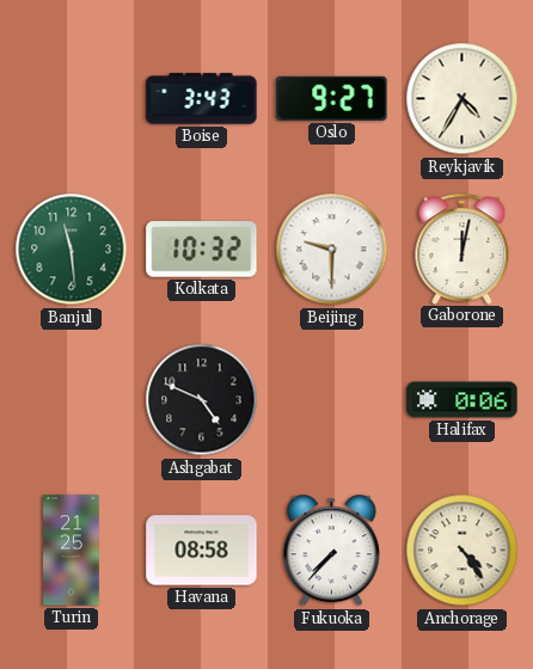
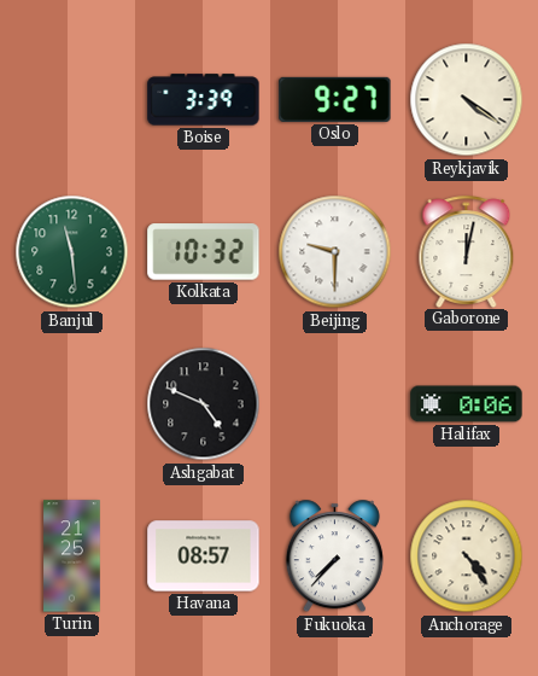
Boise: 3:43 -> 3:39 (204, 100)
Reykjavik: 4:35 -> 4:21 (467, 100)
Havana: 08:58 -> 08:57 (204, 556)
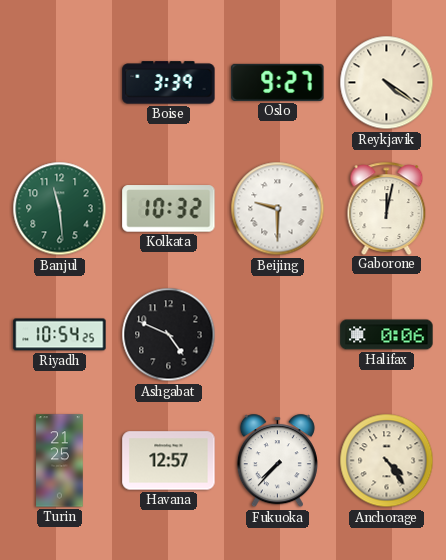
Riyadh: none -> 10:54 (60, 335)
Havana: 08:57 -> 12:57 (169, 461)
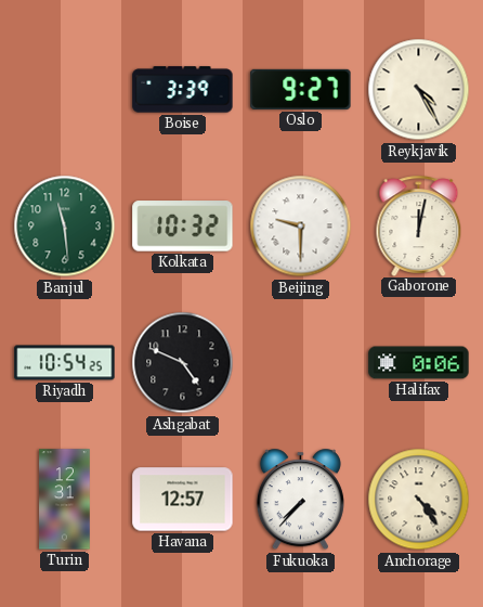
Reykjavik: 4:21 -> 4:25 (419, 90)
Turin: 21:25 -> 12:31 (65, 500)
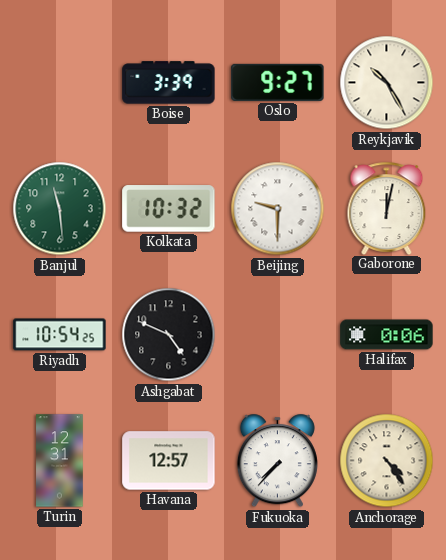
Reykjavik: 4:25 -> 10:25 (387, 83)
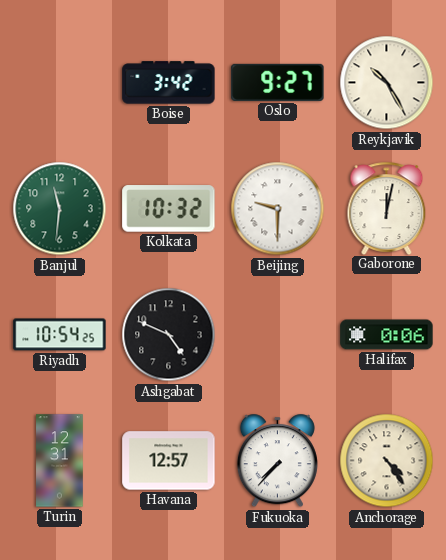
Boise: 3:39 -> 3:42 (169, 83)
Banjul: 11:29 -> 11:31 (60, 209)
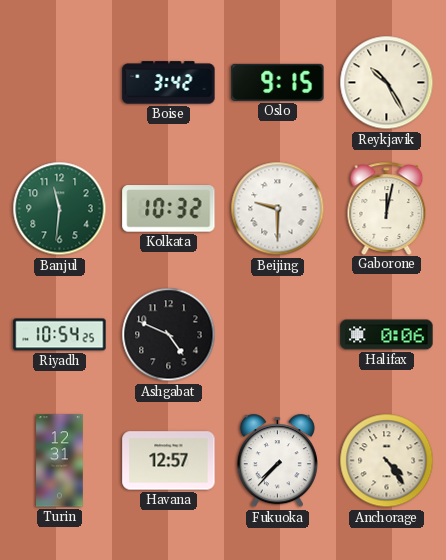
Oslo: 9:27 -> 9:15 (278, 82)
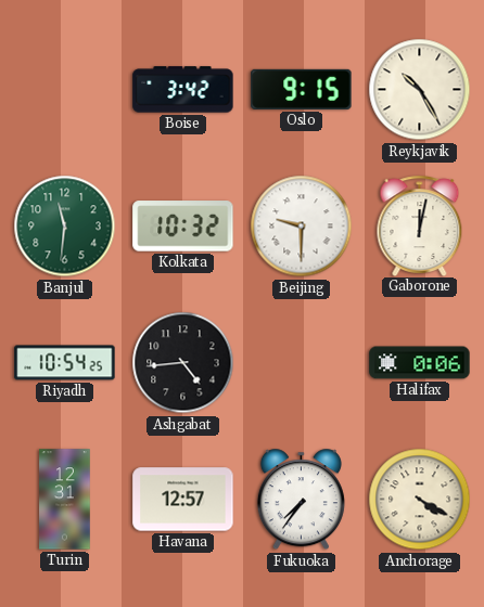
Ashgabat: 4:49 -> 4:44 (183, 363)
Fukuoka: 7:37 -> 7:36 (301, 500)
Anchorage: 4:24 -> 4:20 (420, 500)
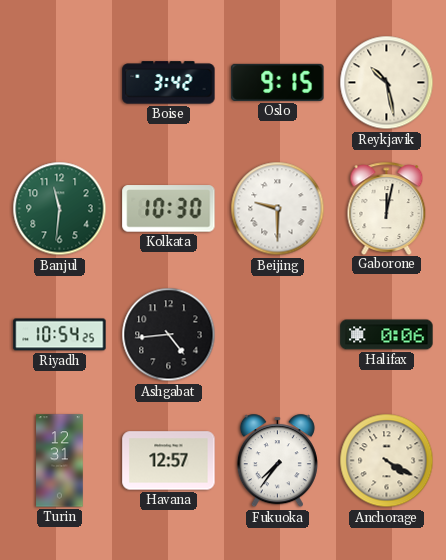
Reykjavik: 10:25 -> 10:28 (387, 83)
Kolkata: 10:32 -> 10:30 (169, 209)
